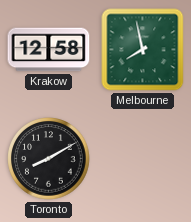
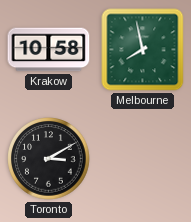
Krakow: 12:58 -> 10:58 (49, 50)
Toronto: 8:10 -> 3:10 (49, 159)
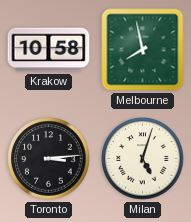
Toronto: 3:10 -> 3:14 (49, 159)
Milan: none -> 5:03 (143, 159)
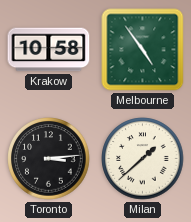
Melbourne: 7:58 -> 4:54 (143, 50)
Milan: 5:03 -> 1:38 (143, 159)
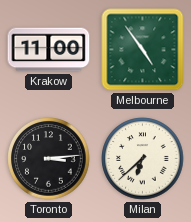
Krakow: 10:58 -> 11:00 (49, 50)
Milan: 1:38 -> 6:38 (143, 159)
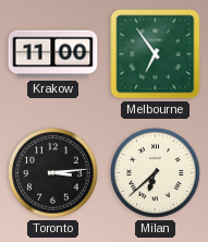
Melbourne: 4:54 -> 6:54 (156, 55)
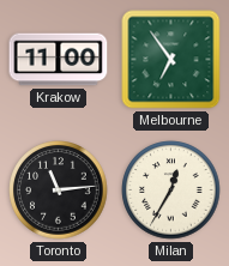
Toronto: 3:14 -> 11:14 (59, 191)
Milan: 6:38 -> 12:35 (171, 191)
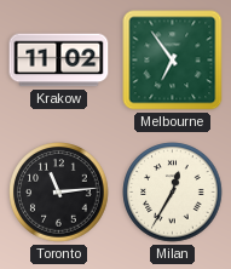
Krakow: 11:00 -> 11:02 (59, 61)
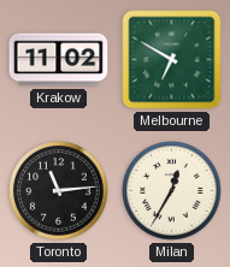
Melbourne: 6:54 -> 6:50 (172, 60)
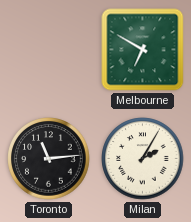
Krakow: 11:02 -> none (59, 60)
Milan: 12:35 -> 2:05 (143, 159)
